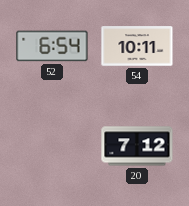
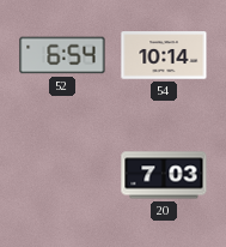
54: 10:11 -> 10:14 (164, 55)
20: 7:12 -> 7:03 (164, 175)
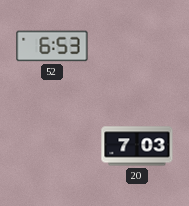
52: 6:54 -> 6:53 (52, 46)
54: 10:14 -> none (164, 55)
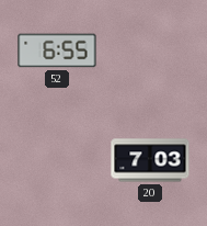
52: 6:53 -> 6:55 (57, 50)
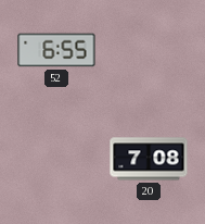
20: 7:03 -> 7:08 (149, 159)
